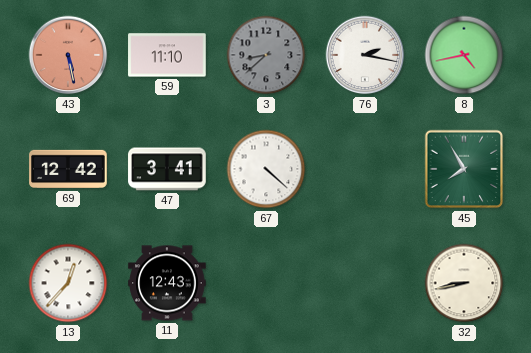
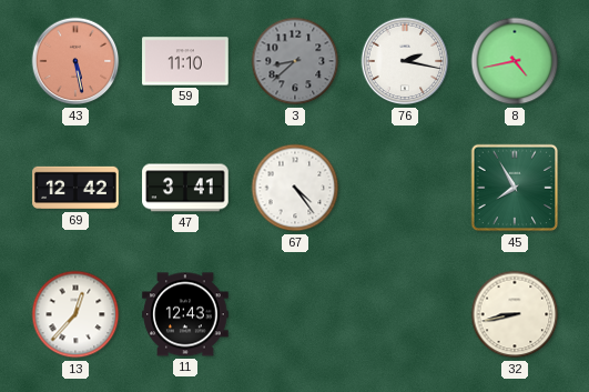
67: 4:22 -> 4:24 (295, 188)
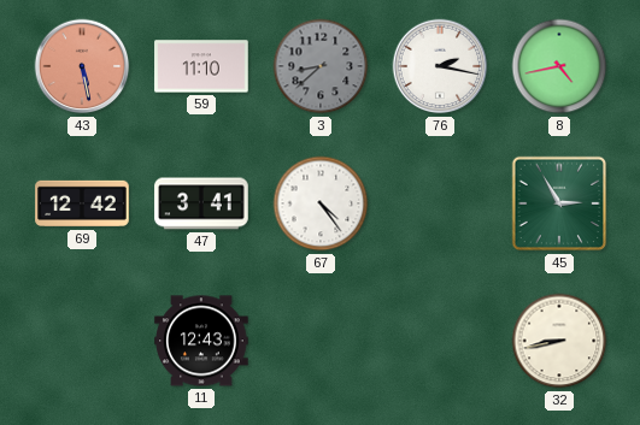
45: 7:55 -> 2:55 (559, 203)
13: 12:37 -> none (75, 314)
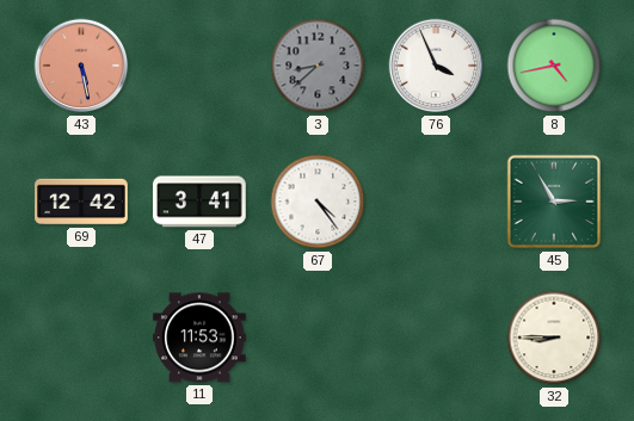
59: 11:10 -> none (201, 66)
76: 2:17 -> 3:56 (436, 66)
11: 12:43 -> 11:53 (199, 338)
32: 8:43 -> 8:45 (554, 338)
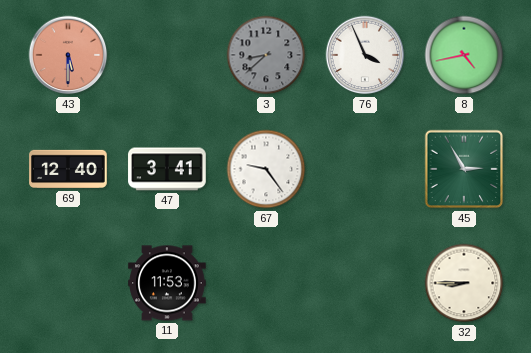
43: 5:28 -> 5:30 (68, 55)
69: 12:42 -> 12:40 (68, 169)
67: 4:24 -> 9:24 (266, 169)
